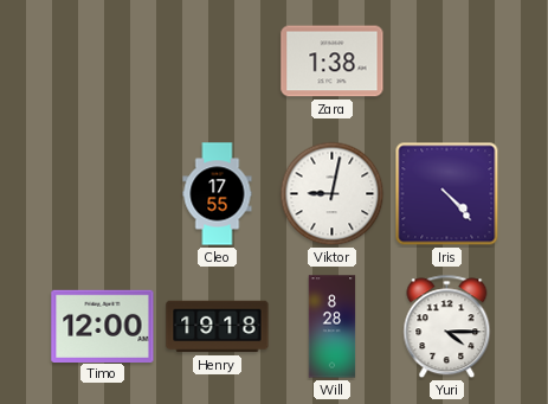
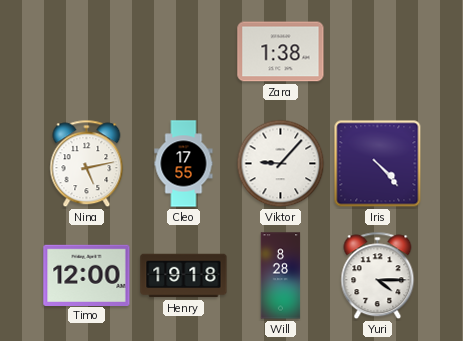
Nina: none -> 5:13 (87, 164)
Viktor: 9:02 -> 9:07 (281, 164)
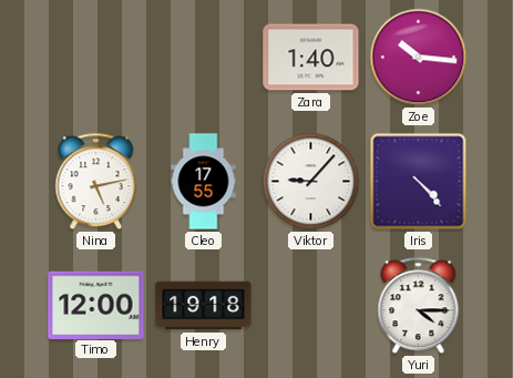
Zara: 1:38 -> 1:40 (311, 58)
Zoe: none -> 10:16 (419, 58)
Will: 8:28 -> none (281, 276)
